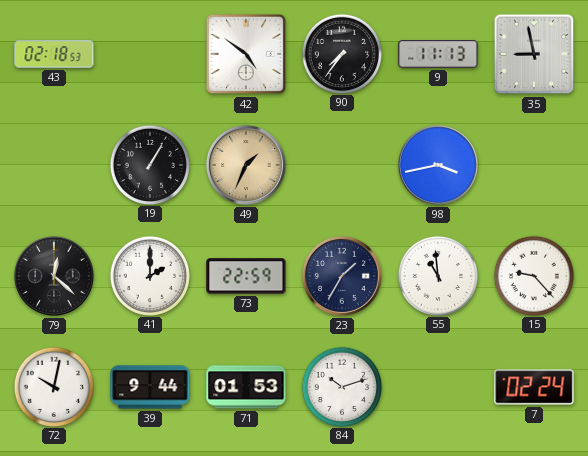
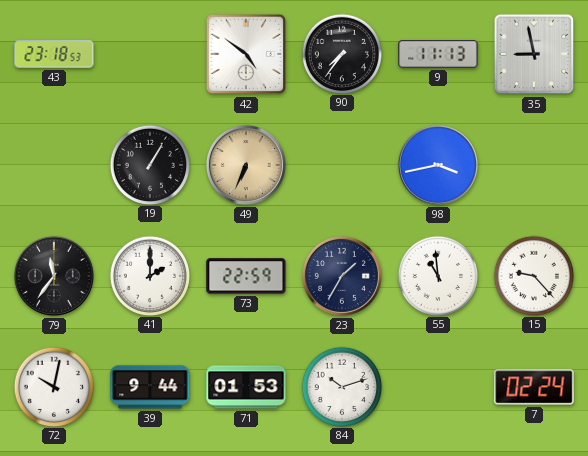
43: 02:18 -> 23:18 (54, 54)
49: 1:34 -> 6:34 (246, 165)
79: 12:22 -> 11:36 (54, 276)
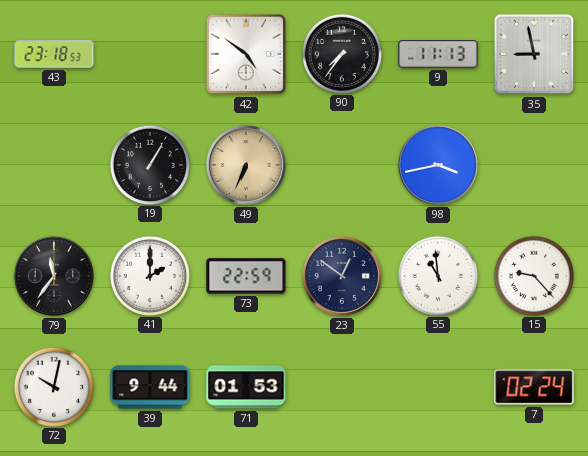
23: 1:35 -> 12:51 (342, 276)
84: 10:12 -> none (341, 386)
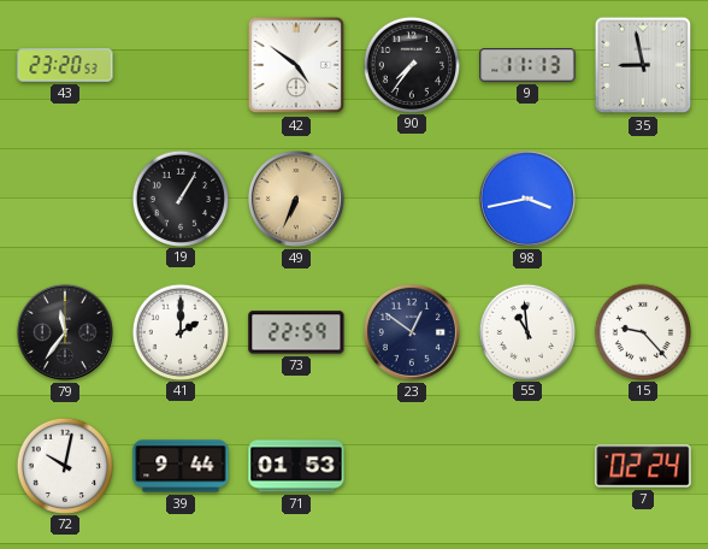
43: 23:18 -> 23:20 (65, 65)
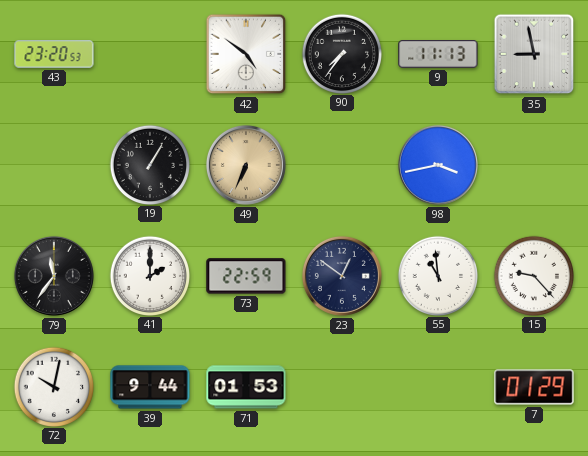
7: 02:24 -> 01:29 (534, 387)
